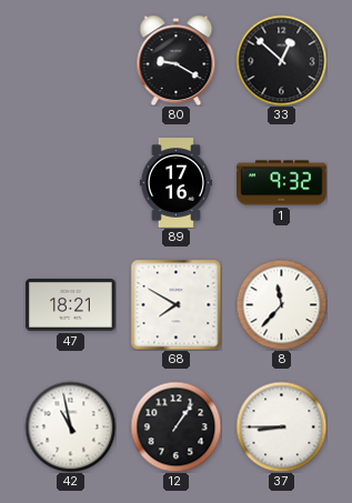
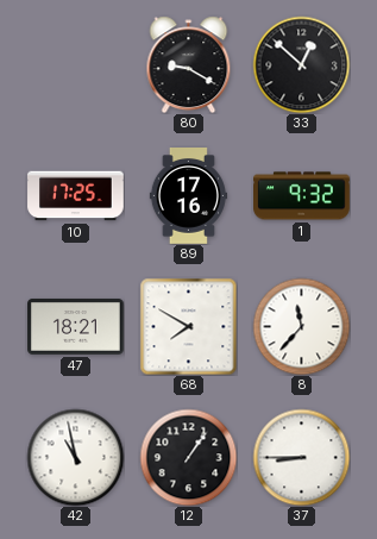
10: none -> 17:25 (76, 196)
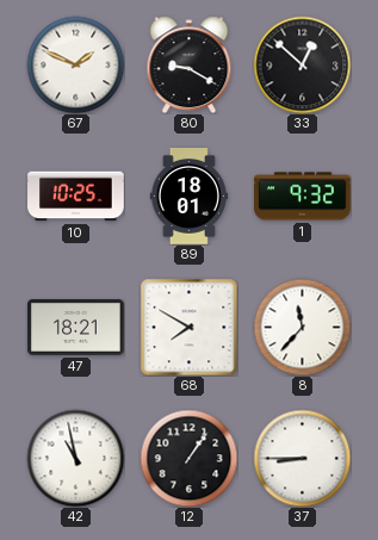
67: none -> 1:49 (75, 64)
10: 17:25 -> 10:25 (76, 197)
89: 17:16 -> 18:01 (188, 197)
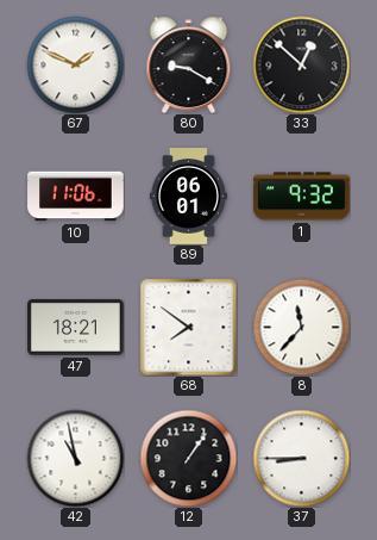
10: 10:25 -> 11:06 (76, 197)
89: 18:01 -> 06:01 (188, 197)
68: 7:50 -> 7:51 (188, 327)
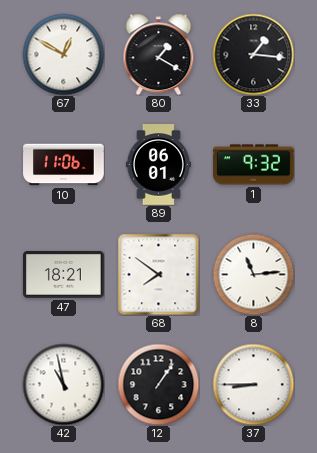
67: 1:49 -> 12:50 (63, 54)
80: 9:20 -> 1:20 (159, 54)
33: 12:52 -> 1:16 (253, 54)
8: 11:37 -> 11:14 (253, 274)
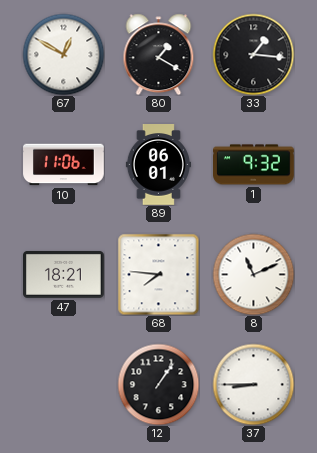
68: 7:51 -> 7:46 (158, 274)
8: 11:14 -> 11:11 (253, 274)
42: 10:58 -> none (63, 384)
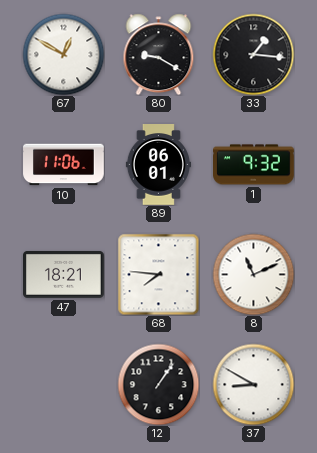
80: 1:20 -> 9:20 (159, 54)
37: 8:45 -> 8:50 (253, 384)
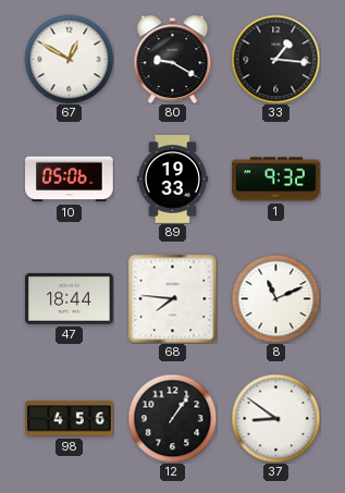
10: 11:06 -> 05:06 (70, 180)
89: 06:01 -> 19:33 (172, 180)
47: 18:21 -> 18:44 (70, 298)
98: none -> 4:56 (70, 419)
37: 8:50 -> 8:51 (275, 418)
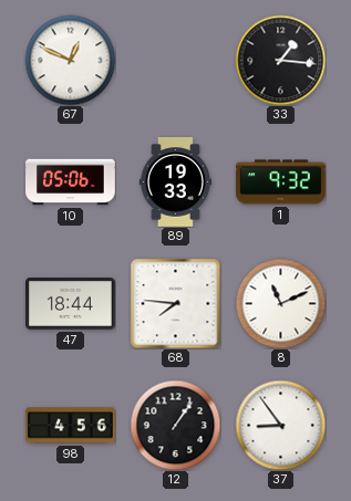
67: 12:50 -> 12:49 (70, 60)
80: 9:20 -> none (173, 59)
37: 8:51 -> 8:54 (280, 425)
